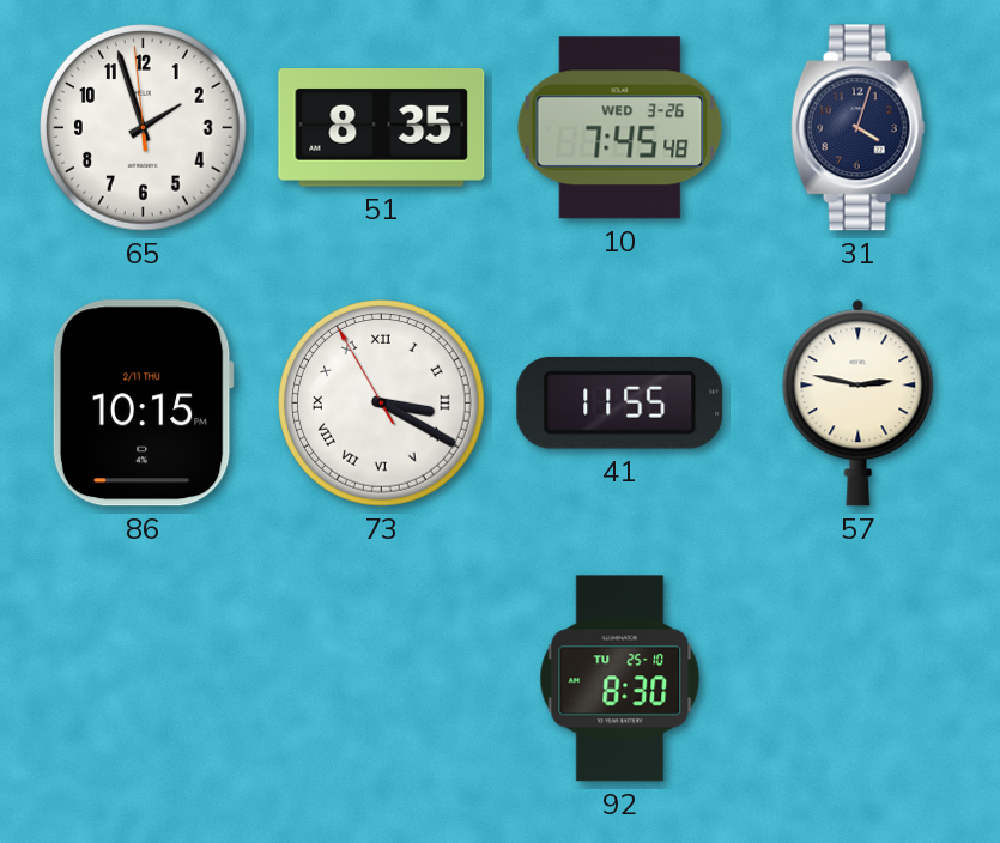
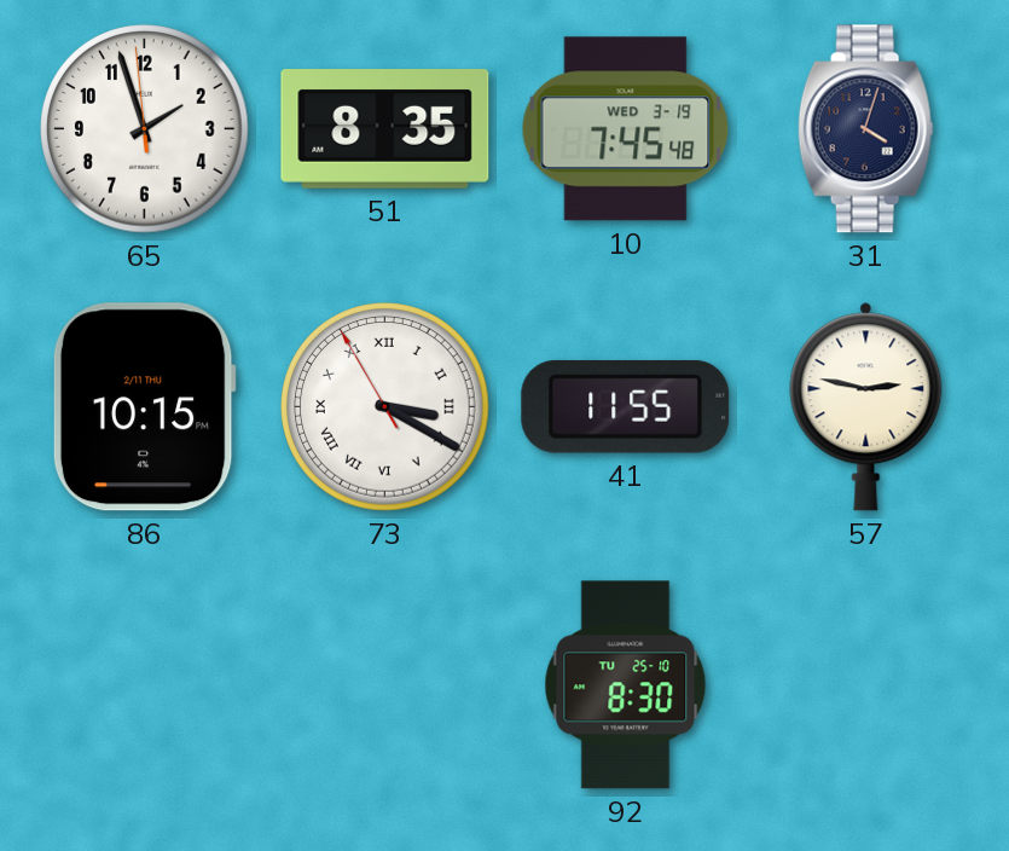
10 date: WED 3-26 -> WED 3-19 (626, 129)
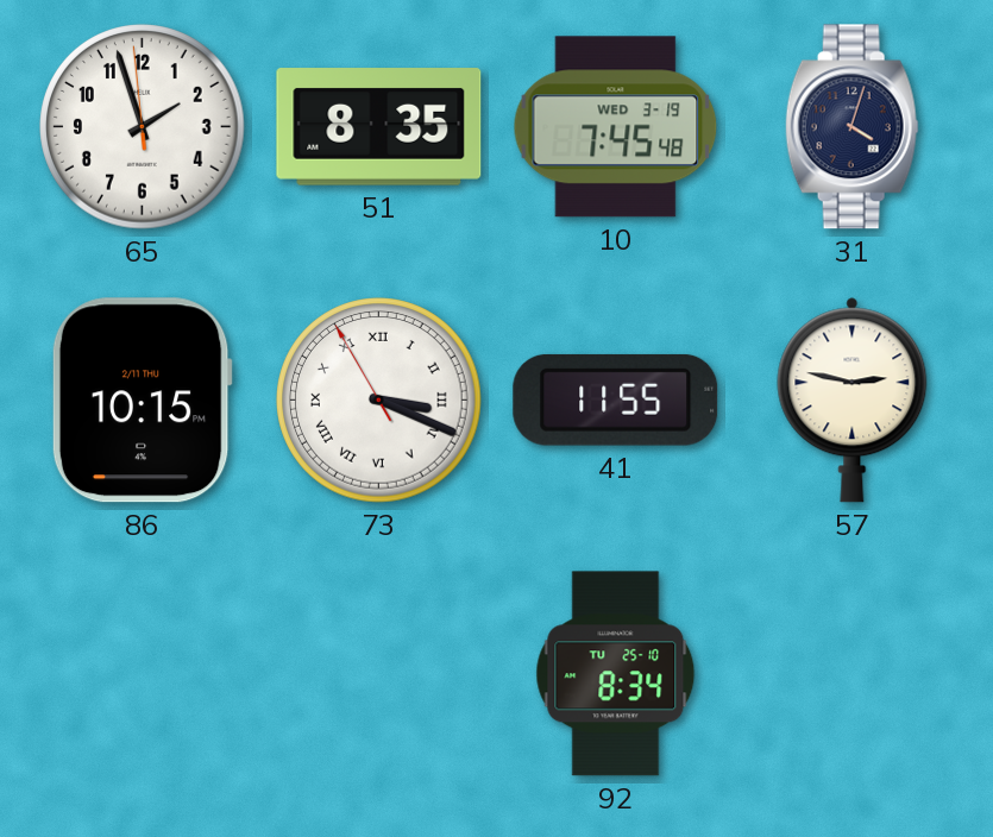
73: 3:19 -> 3:18 (379, 401)
92: 8:30 -> 8:34 (616, 674)
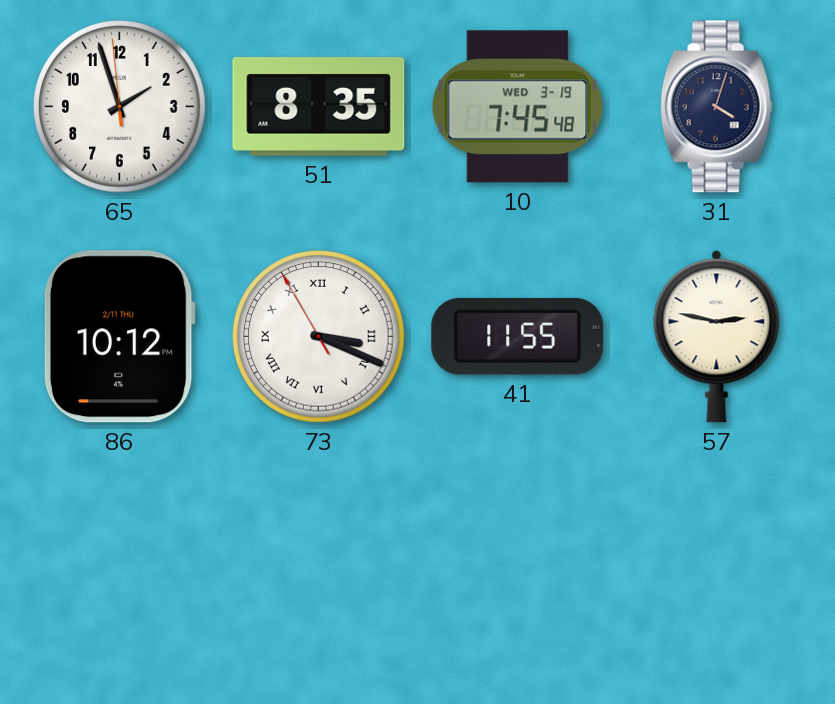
86: 10:15 -> 10:12 (119, 337)
92: 8:34 -> none (616, 674)
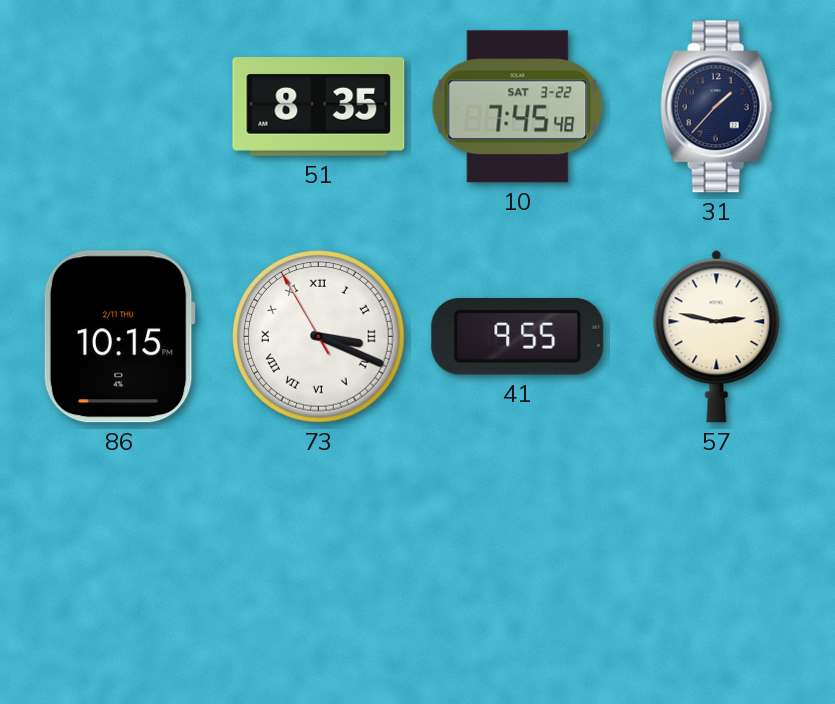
65: 1:56 -> none (120, 107)
10 date: WED 3-19 -> SAT 3-22 (518, 107)
31: 4:03 -> 1:37 (716, 107)
86: 10:12 -> 10:15 (119, 337)
41: 11:55 -> 9:55 (518, 336)
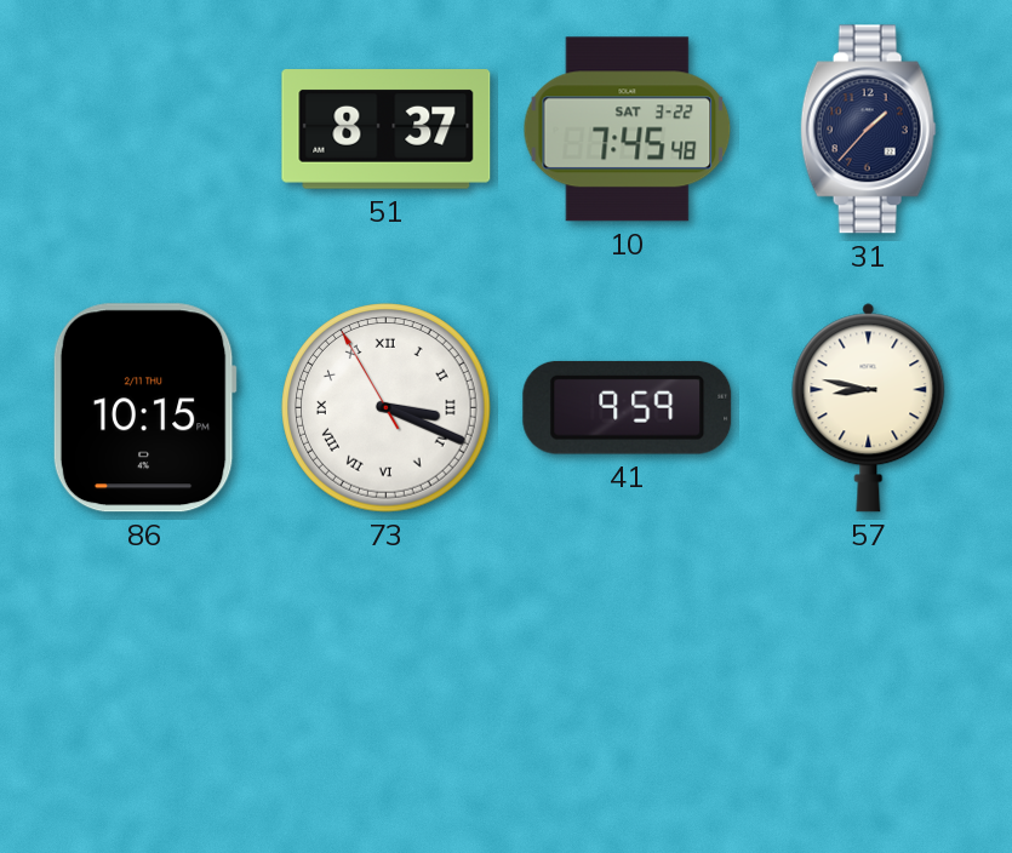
51: 8:35 -> 8:37 (387, 130)
41: 9:55 -> 9:59 (628, 407)
57: 2:47 -> 8:47 (869, 408)
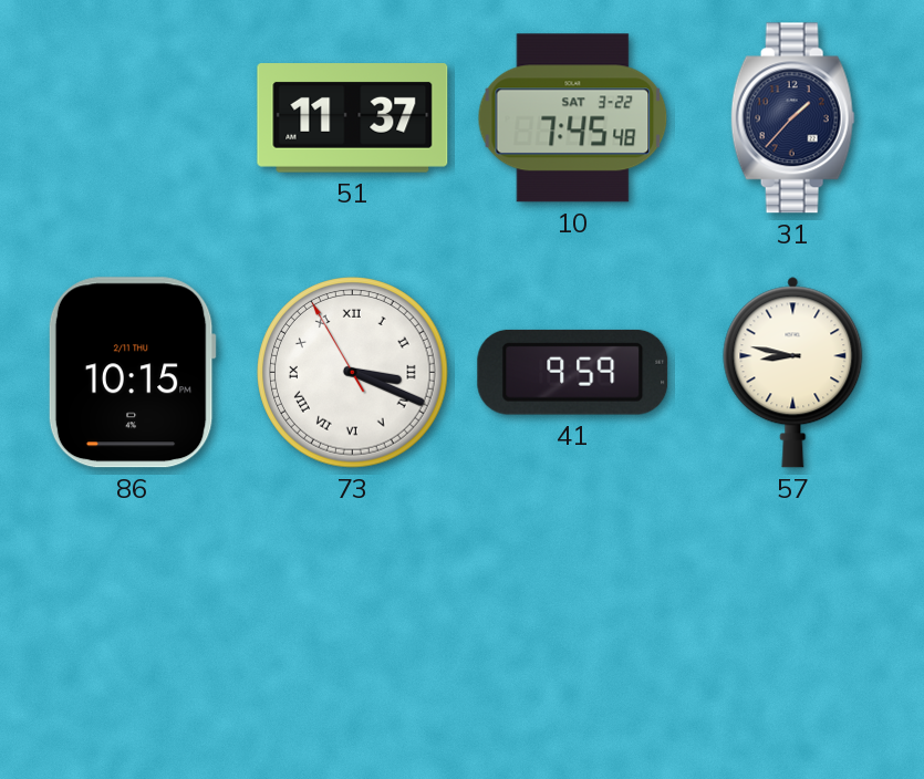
51: 8:37 -> 11:37 (353, 118)
